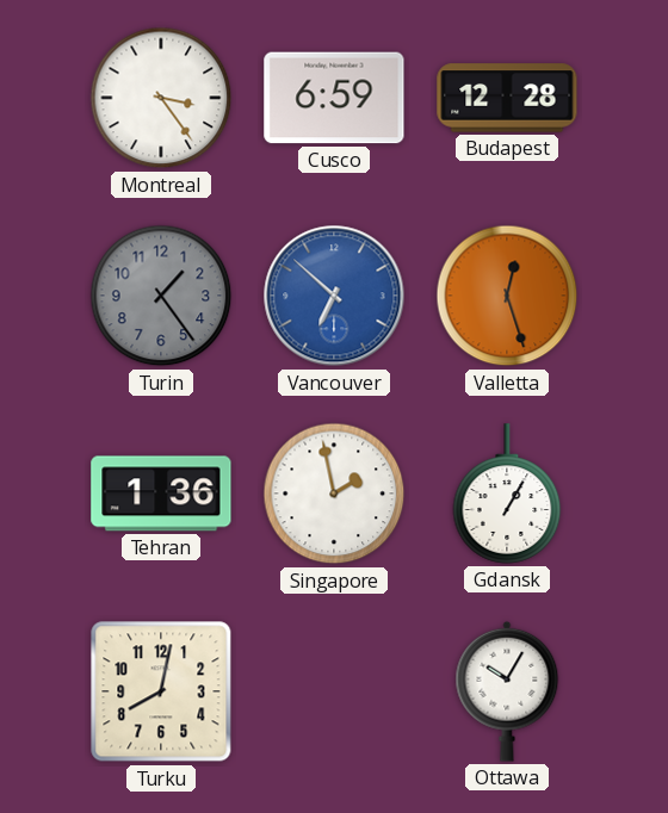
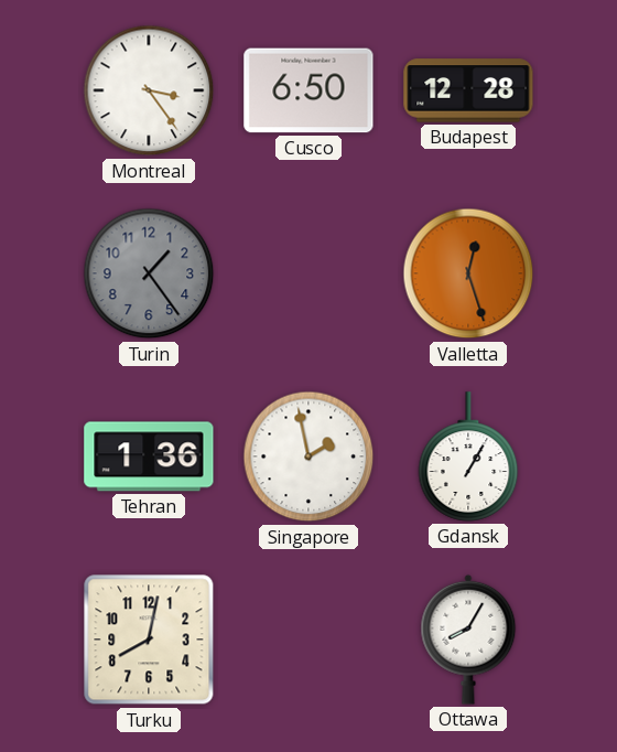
Cusco: 6:59 -> 6:50 (308, 90)
Vancouver: 6:52 -> none (334, 296)
Ottawa: 10:05 -> 8:05 (468, 640)
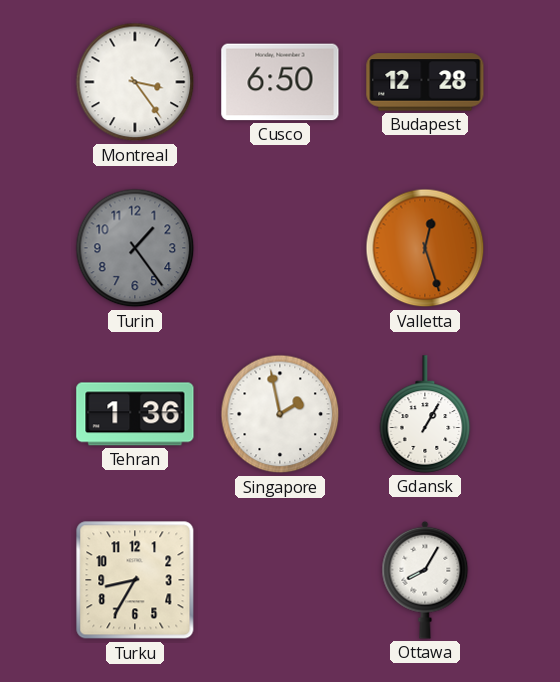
Turku: 8:02 -> 8:35 (135, 580)
